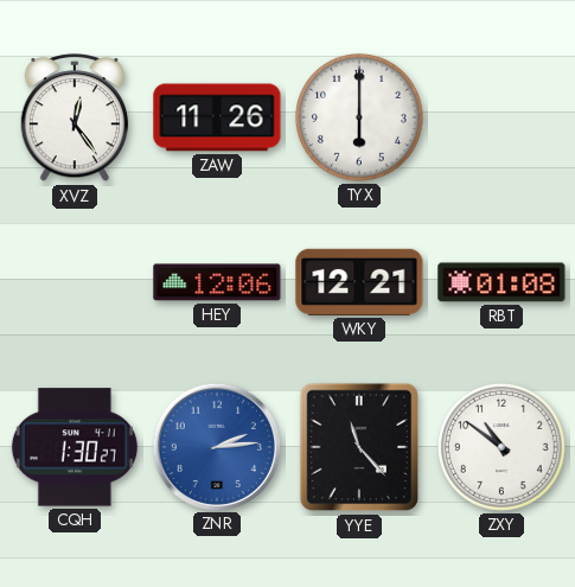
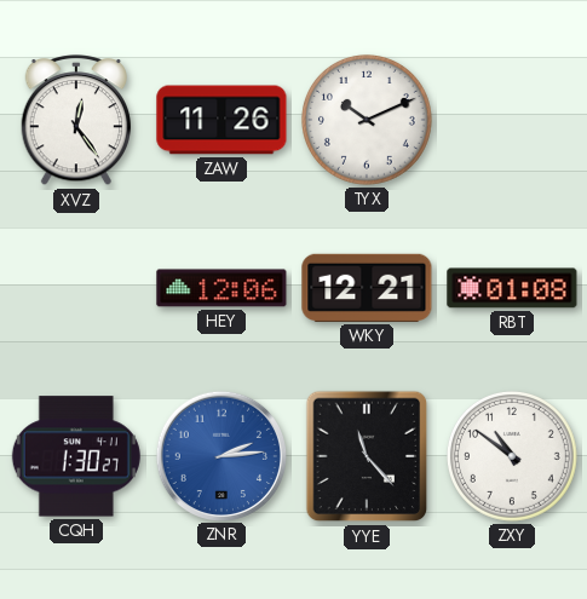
TYX: 6:00 -> 10:11 (367, 120)
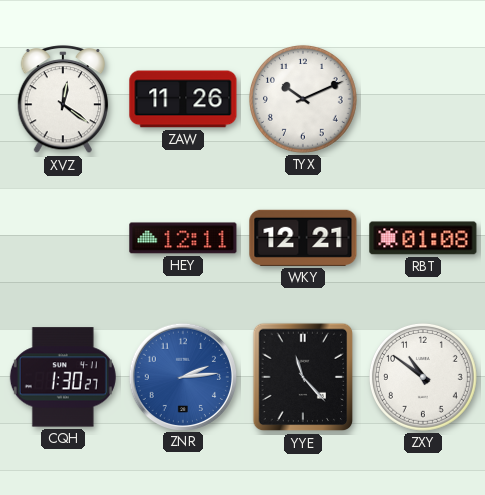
XVZ: 12:24 -> 12:21 (63, 100)
HEY: 12:06 -> 12:11 (183, 238)
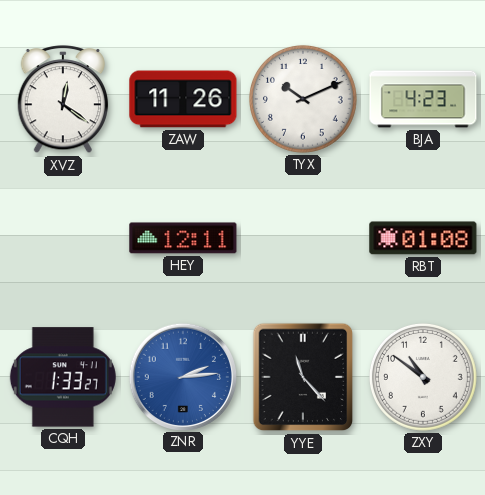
BJA: none -> 4:23 (423, 99)
WKY: 12:21 -> none (303, 238)
CQH: 1:30 -> 1:33 (63, 377)
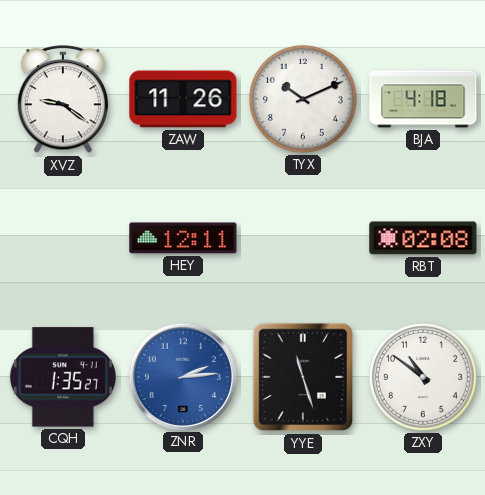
XVZ: 12:21 -> 9:21 (63, 100)
BJA: 4:23 -> 4:18 (423, 99)
RBT: 01:08 -> 02:08 (423, 238)
CQH: 1:33 -> 1:35 (63, 377)
YYE: 11:23 -> 11:27 (303, 377)
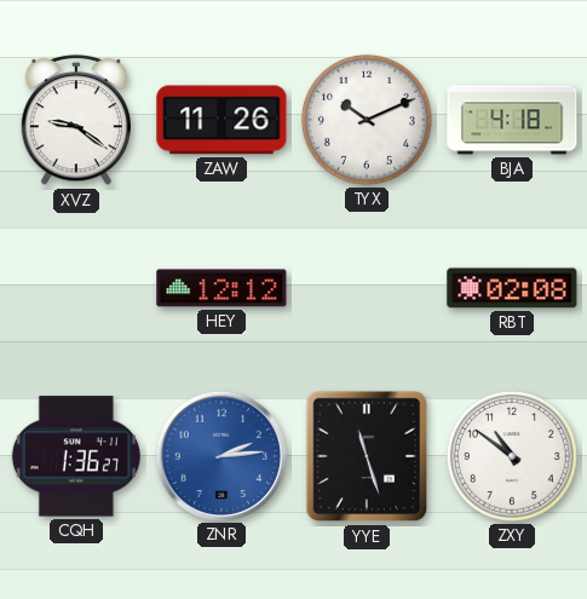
HEY: 12:11 -> 12:12 (221, 288)
CQH: 1:35 -> 1:36 (76, 456)
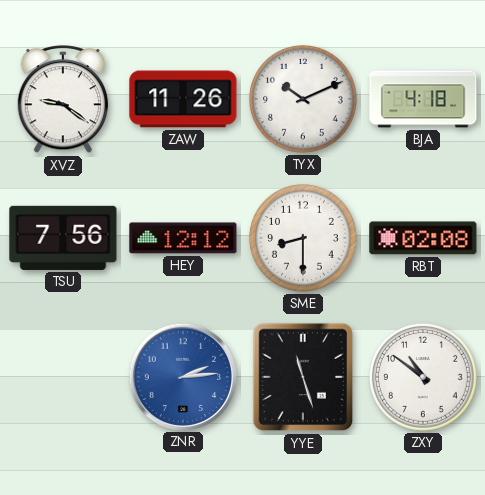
TSU: none -> 7:56 (63, 238)
SME: none -> 8:30 (303, 238)
CQH: 1:36 -> none (76, 456)
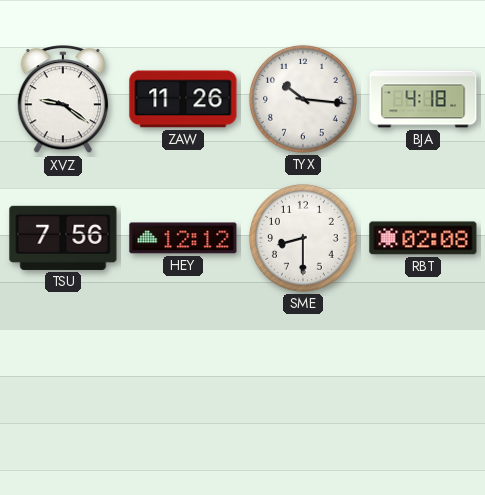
TYX: 10:11 -> 10:16 (303, 99)
ZNR: 2:14 -> none (182, 376)
YYE: 11:27 -> none (303, 377)
ZXY: 10:51 -> none (423, 377)
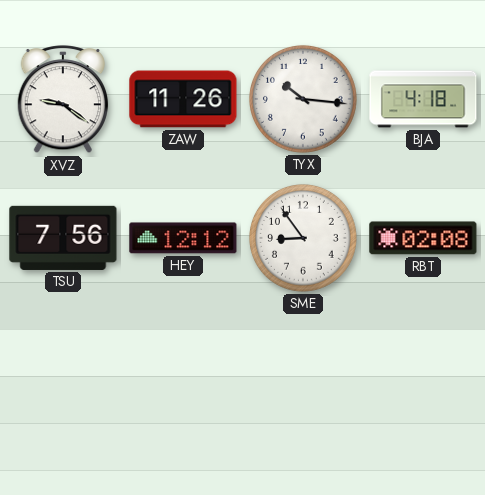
SME: 8:30 -> 8:54 (303, 238)
